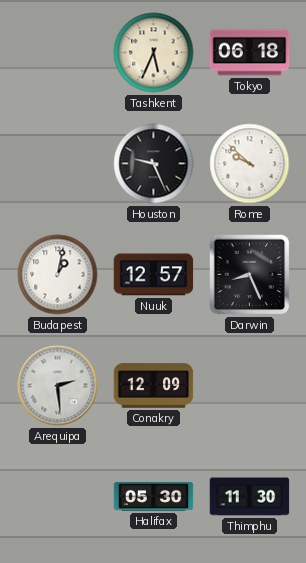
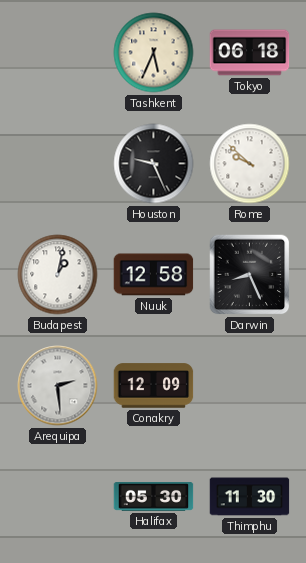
Nuuk: 12:57 -> 12:58 (154, 275)
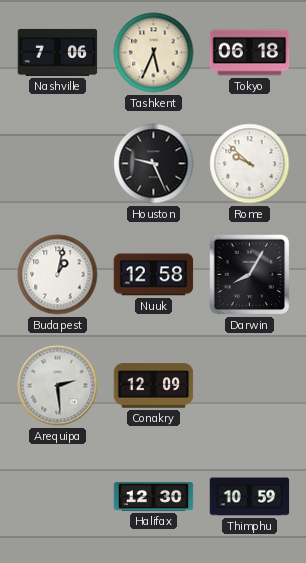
Nashville: none -> 7:06 (58, 52)
Darwin: 8:26 -> 8:05 (250, 275)
Halifax: 05:30 -> 12:30 (154, 497)
Thimphu: 11:30 -> 10:59 (250, 497)
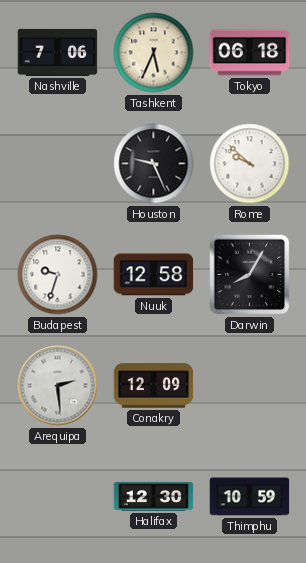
Budapest: 1:02 -> 9:33 (58, 275)
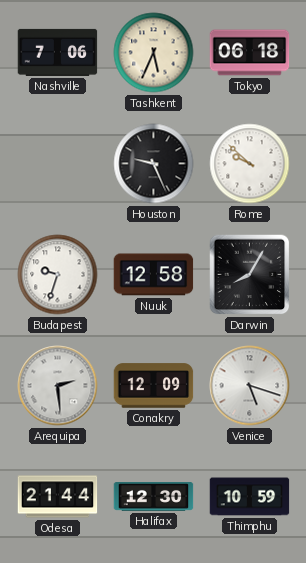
Venice: none -> 5:18 (250, 386)
Odesa: none -> 21:44 (58, 497)
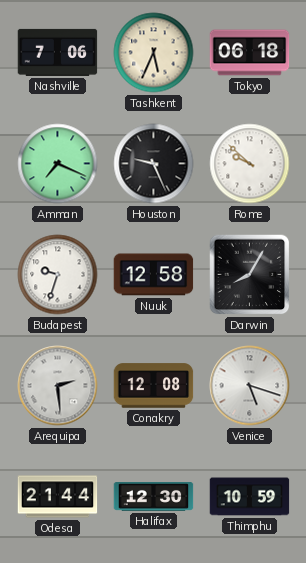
Amman: none -> 7:19 (58, 164)
Conakry: 12:09 -> 12:08 (154, 386)
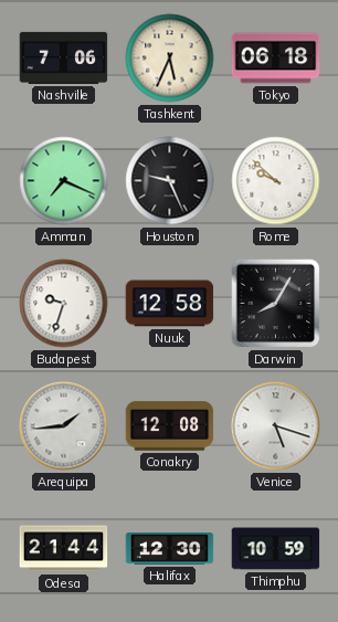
Arequipa: 2:29 -> 1:44 (64, 426)
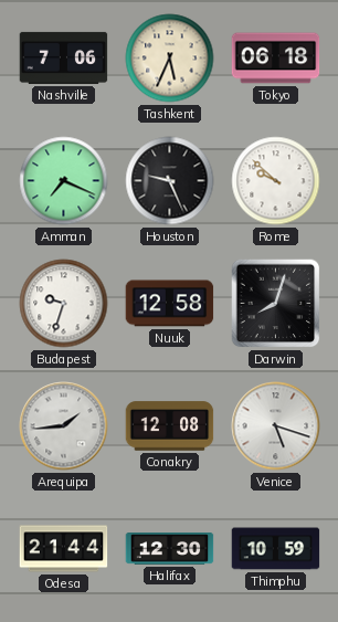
Darwin: 8:05 -> 8:03 (276, 304)
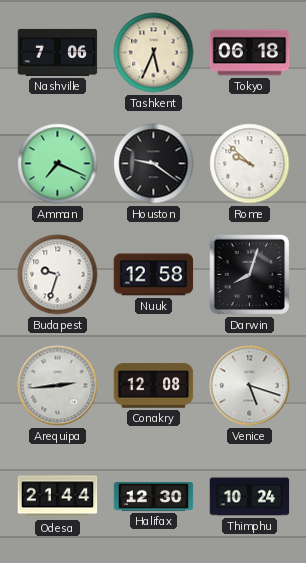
Houston: 9:26 -> 9:21 (154, 164)
Arequipa: 1:44 -> 2:44 (58, 386)
Thimphu: 10:59 -> 10:24 (250, 497)
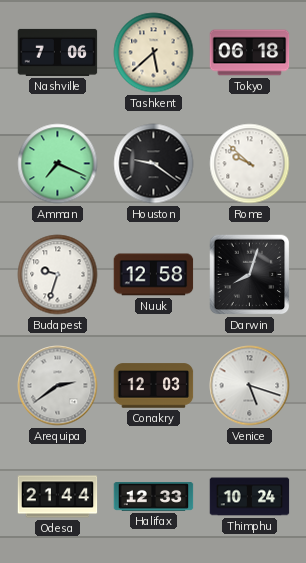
Tashkent: 5:34 -> 5:38 (154, 53)
Arequipa: 2:44 -> 2:39 (58, 386)
Conakry: 12:08 -> 12:03 (154, 386)
Halifax: 12:30 -> 12:33 (154, 497)
